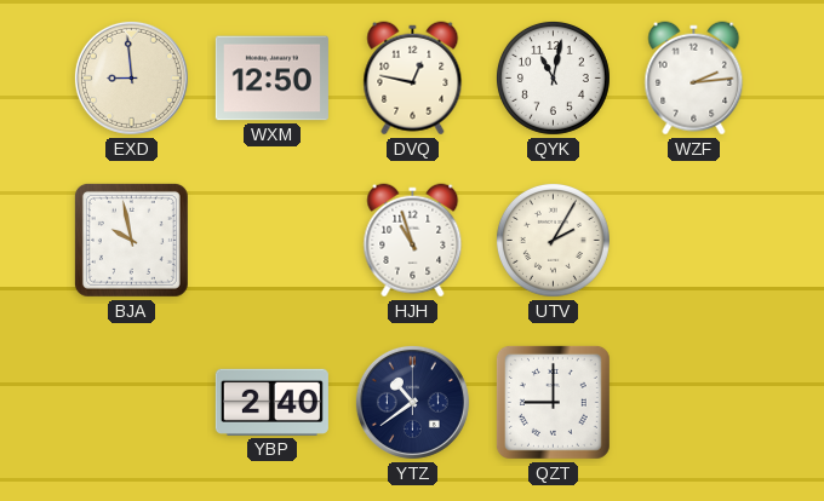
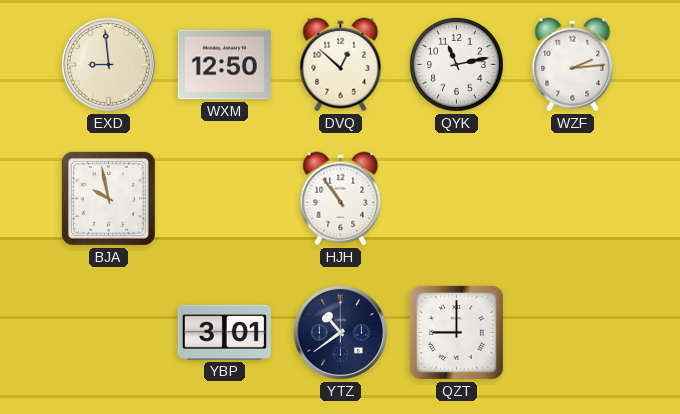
DVQ: 12:47 -> 12:52 (341, 65)
QYK: 11:02 -> 11:13 (456, 64)
HJH: 10:57 -> 10:54 (341, 199)
UTV: 2:05 -> none (553, 240)
YBP: 2:40 -> 3:01 (224, 332)
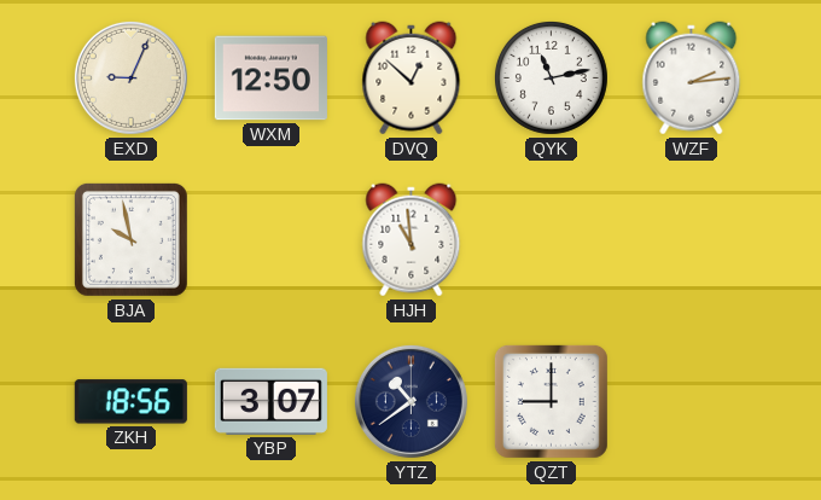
EXD: 8:59 -> 9:04 (130, 77)
HJH: 10:54 -> 10:59 (412, 240)
ZKH: none -> 18:56 (130, 402)
YBP: 3:01 -> 3:07 (270, 401)
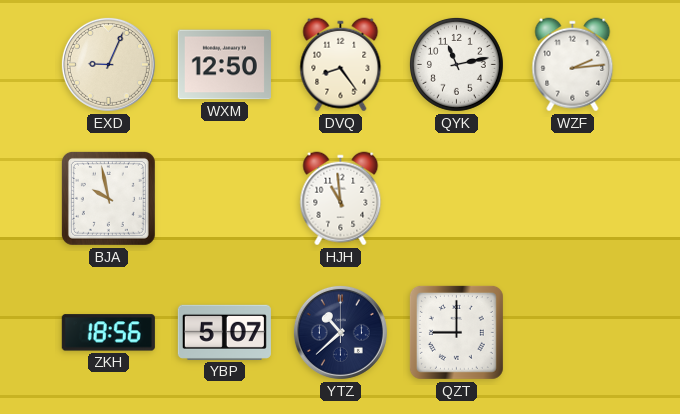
DVQ: 12:52 -> 8:24 (341, 65)
YBP: 3:07 -> 5:07 (224, 332)
YTZ: 10:39 -> 10:38 (340, 332)
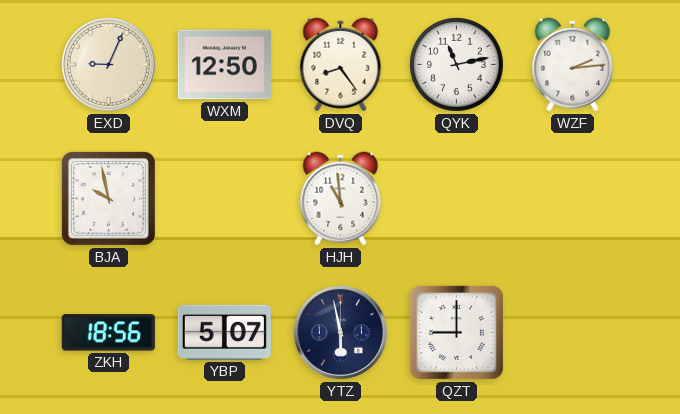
YTZ: 10:38 -> 5:58 (340, 332)
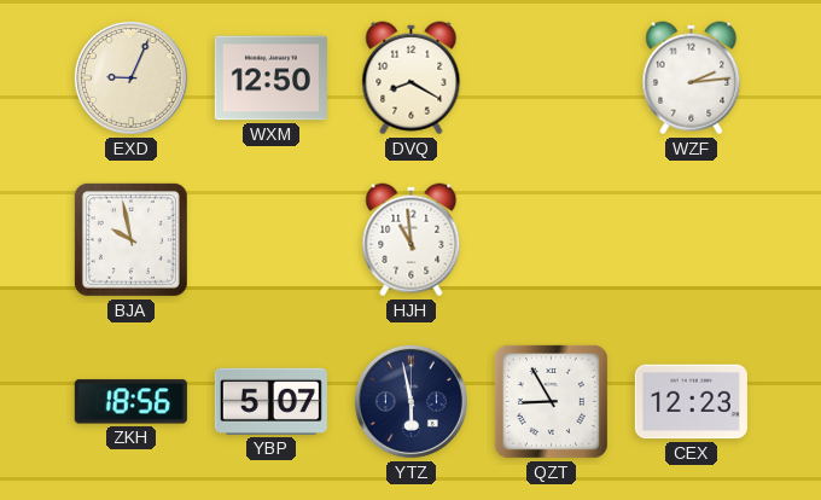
DVQ: 8:24 -> 8:20 (412, 79)
QYK: 11:13 -> none (456, 64)
QZT: 9:00 -> 8:55 (551, 401)
CEX: none -> 12:23 (691, 402)
